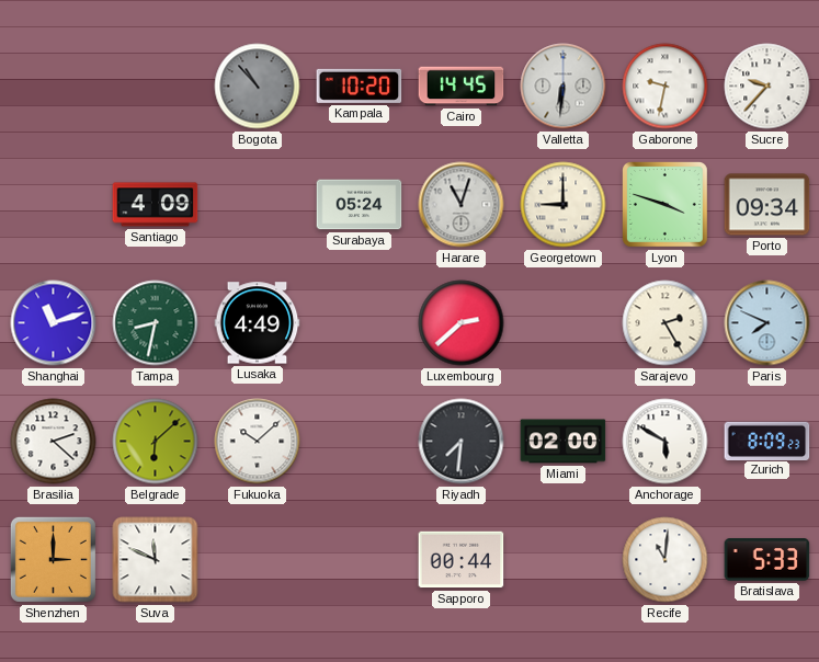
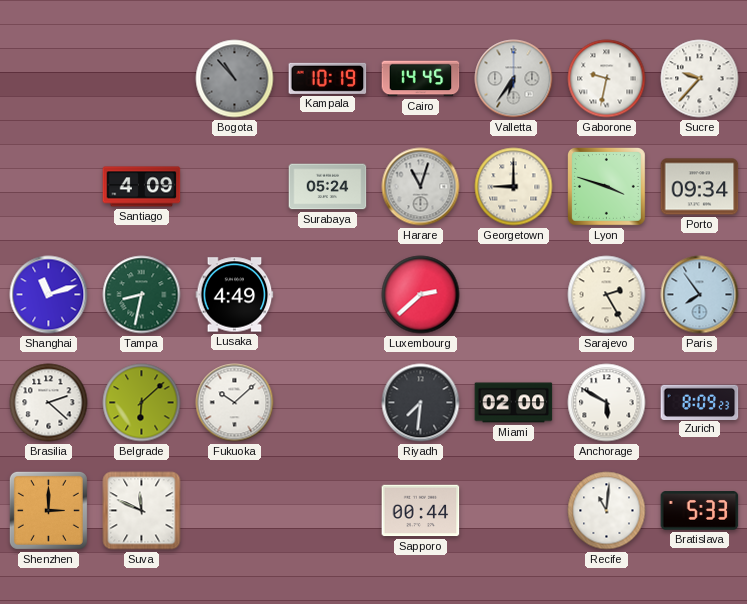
Kampala: 10:20 -> 10:19 (328, 78)
Valletta: 6:31 -> 6:36 (514, 79)
Paris: 7:49 -> 7:54 (700, 295)
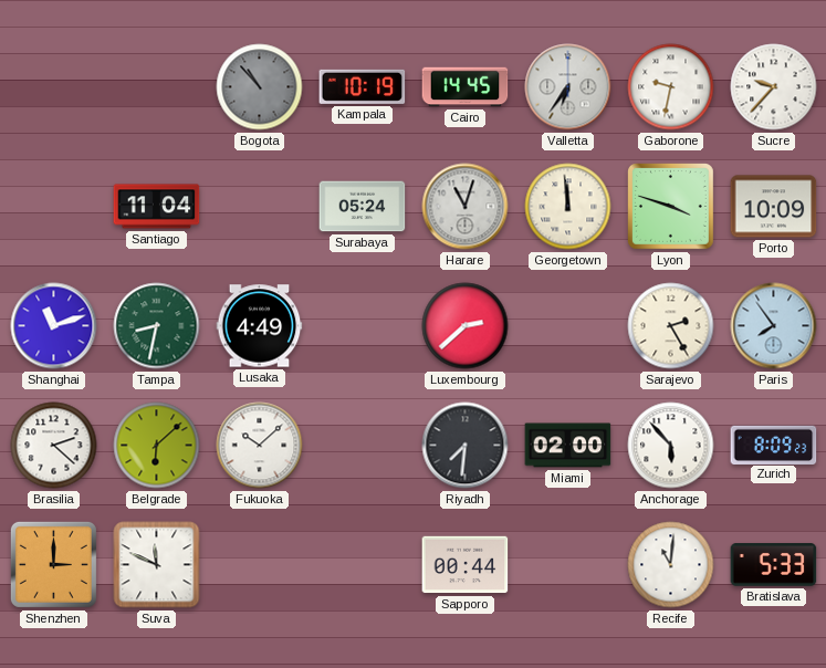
Santiago: 4:09 -> 11:04 (157, 207)
Georgetown: 9:00 -> 11:59 (568, 207)
Porto: 09:34 -> 10:09 (774, 207)
Anchorage: 5:50 -> 5:53 (671, 446)
